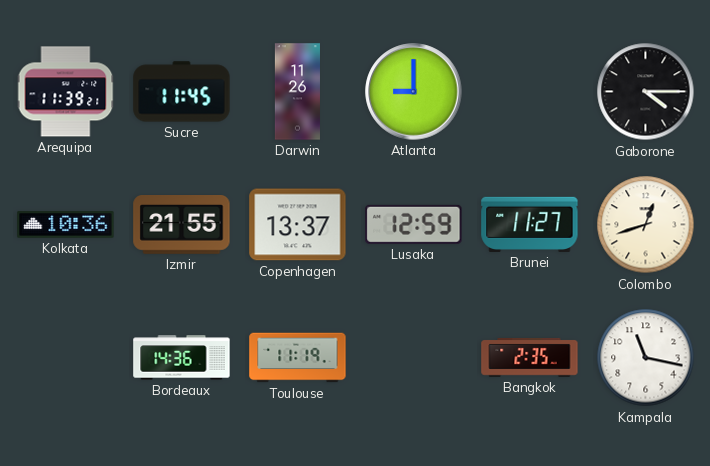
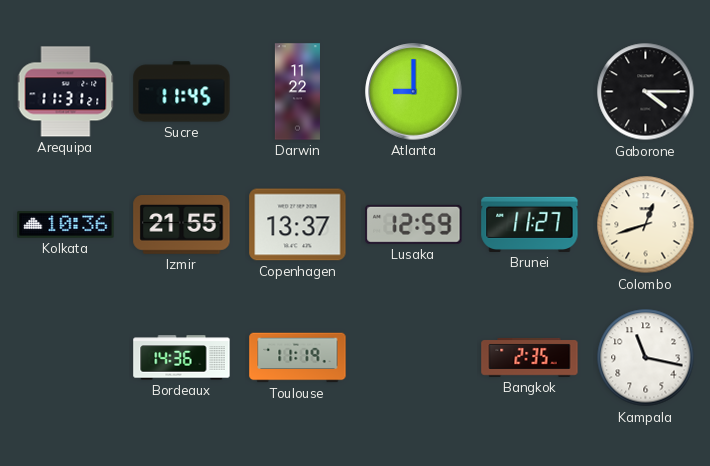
Arequipa: 11:39 -> 11:31 (66, 92)
Darwin: 11:26 -> 11:22 (297, 92)
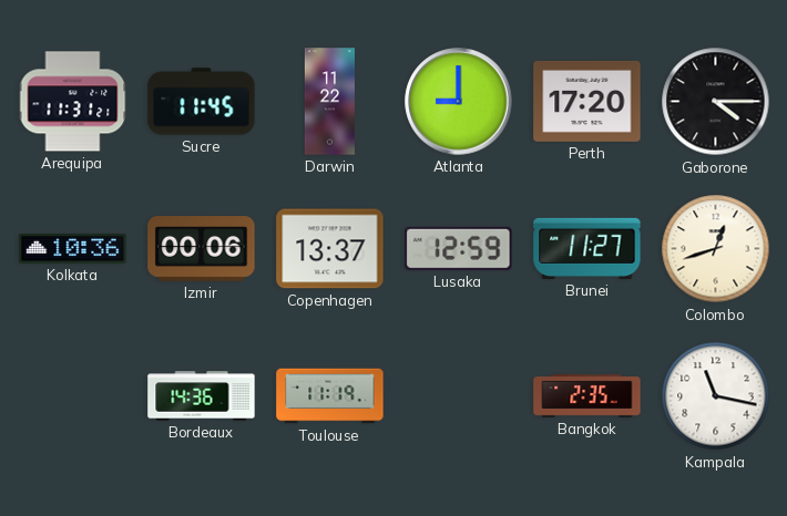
Perth: none -> 17:20 (587, 101)
Izmir: 21:55 -> 00:06 (202, 249)
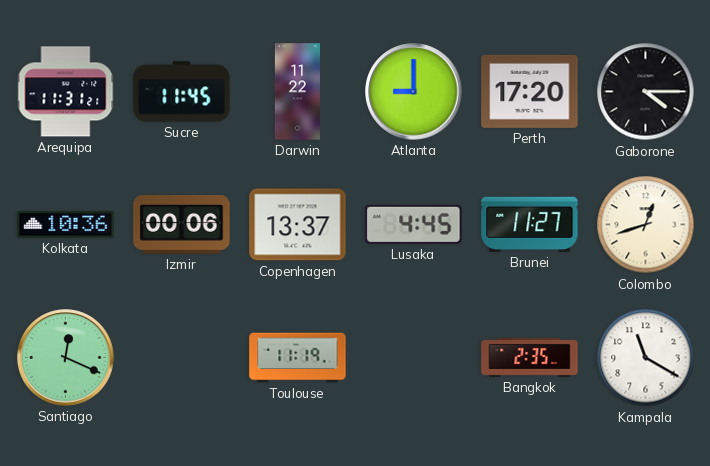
Lusaka: 12:59 -> 4:45 (414, 224)
Santiago: none -> 12:19 (66, 358)
Bordeaux: 14:36 -> none (202, 396)
Kampala: 11:17 -> 11:20 (646, 358)
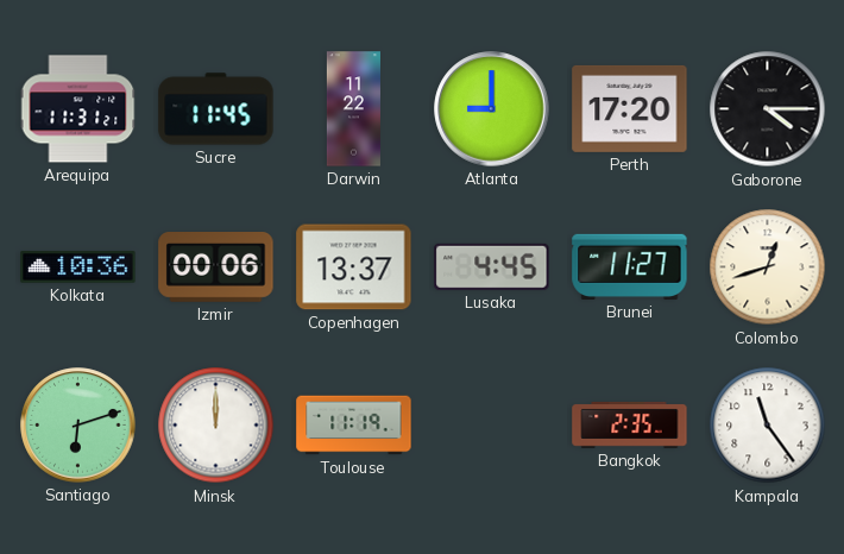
Santiago: 12:19 -> 6:12 (78, 426)
Minsk: none -> 12:00 (216, 426)
Kampala: 11:20 -> 11:24 (768, 426)
